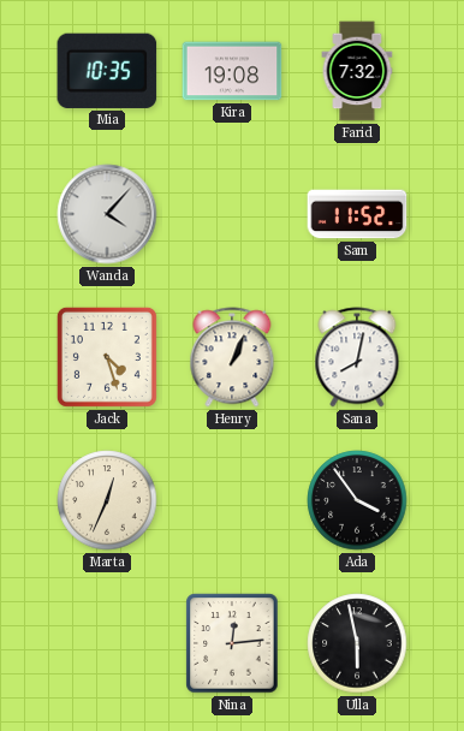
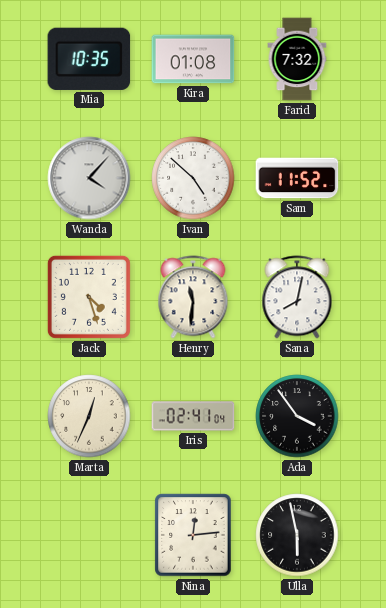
Kira: 19:08 -> 01:08 (193, 59)
Ivan: none -> 4:52 (193, 178)
Henry: 1:04 -> 11:31 (193, 297)
Iris: none -> 02:41 (193, 416)
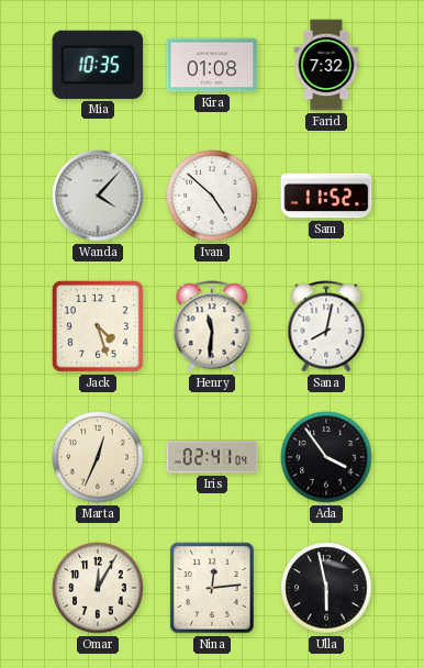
Omar: none -> 12:05 (98, 588)
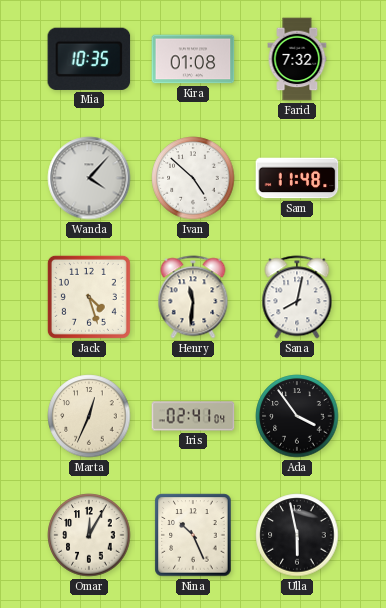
Sam: 11:52 -> 11:48 (297, 178)
Nina: 12:14 -> 10:26 (193, 535)
